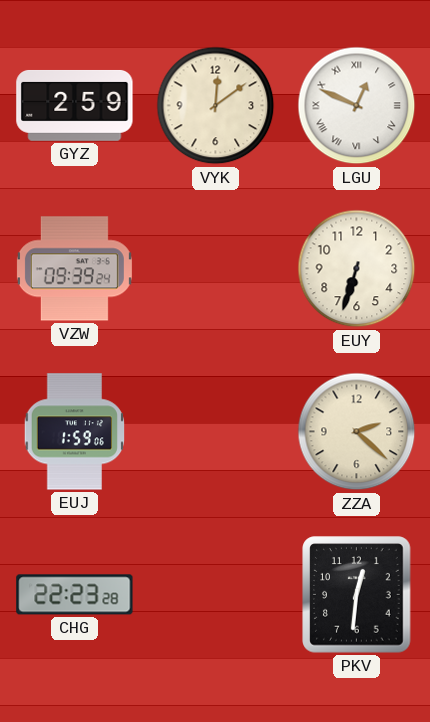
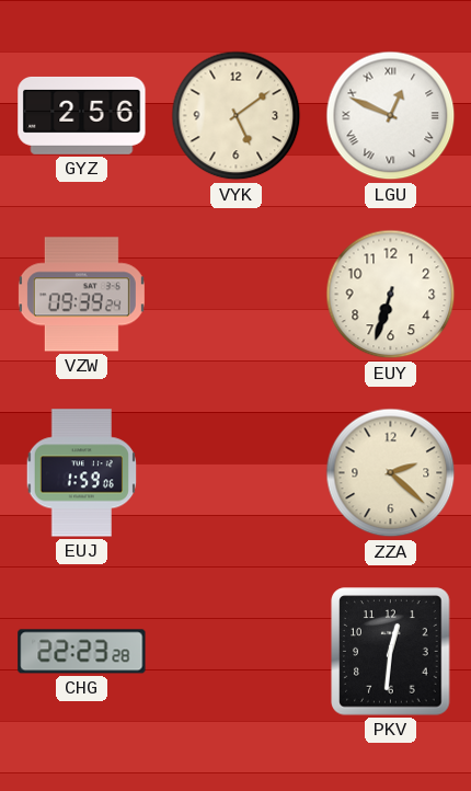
GYZ: 2:59 -> 2:56 (82, 115)
VYK: 12:09 -> 5:09 (237, 116)
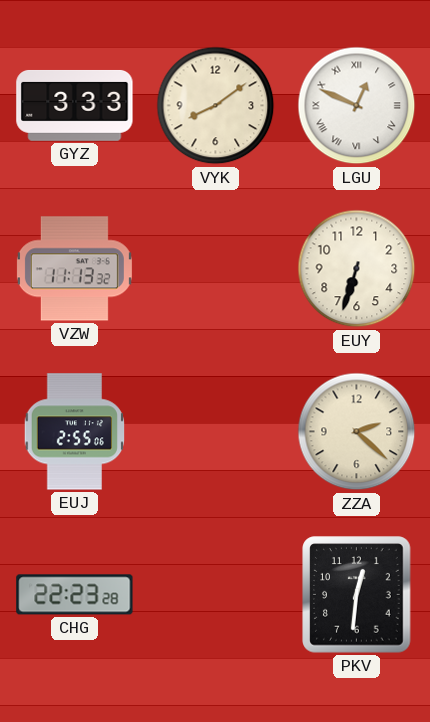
GYZ: 2:56 -> 3:33 (75, 105)
VYK: 5:09 -> 8:09 (216, 106)
VZW: 09:39 -> 11:13 (74, 269)
EUJ: 1:59 -> 2:55 (74, 432)
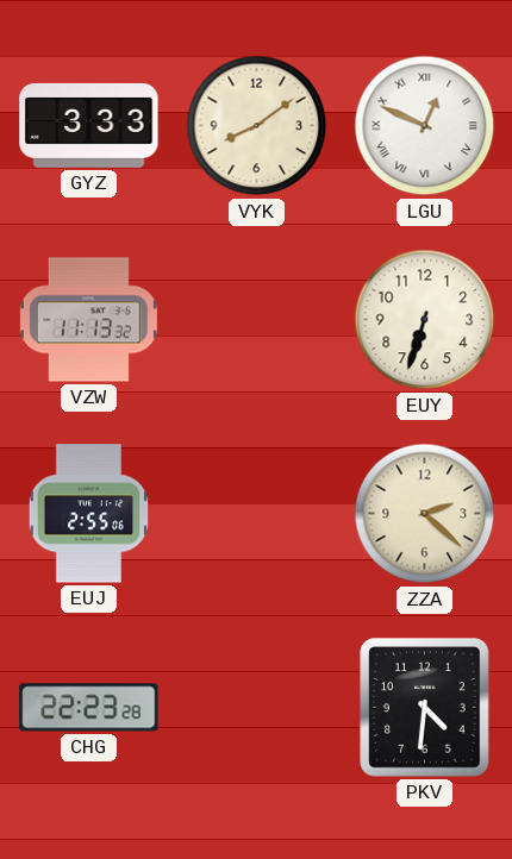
PKV: 12:31 -> 4:31 (425, 708)
